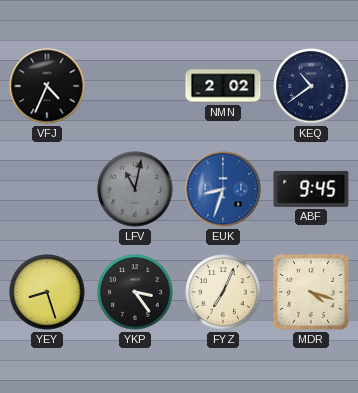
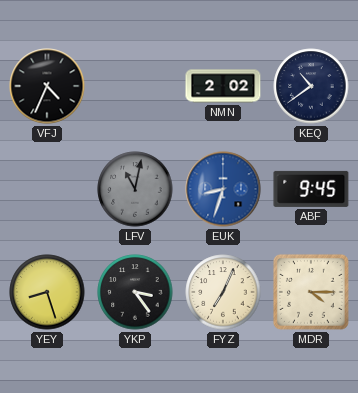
MDR: 4:18 -> 4:15 (311, 292)
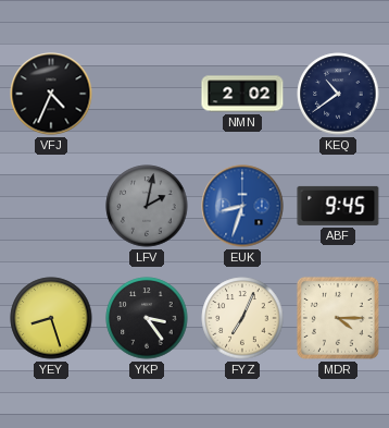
LFV: 11:02 -> 2:02 (147, 206)
